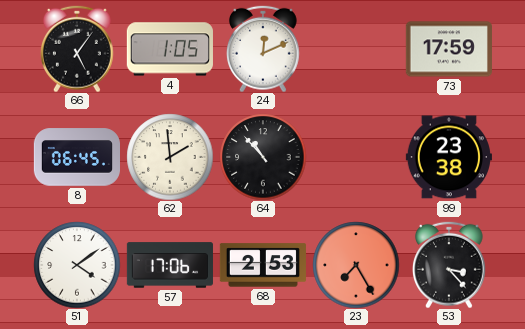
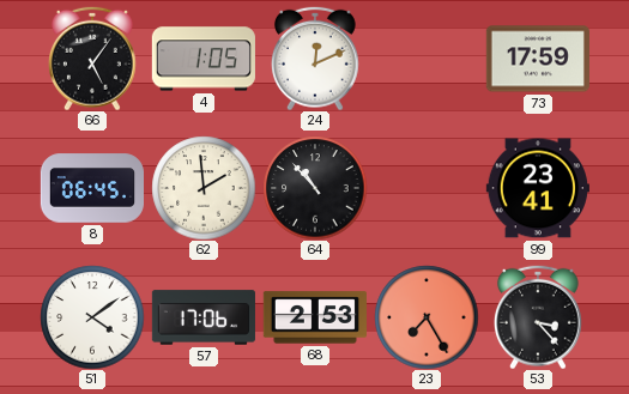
99: 23:38 -> 23:41 (538, 188)
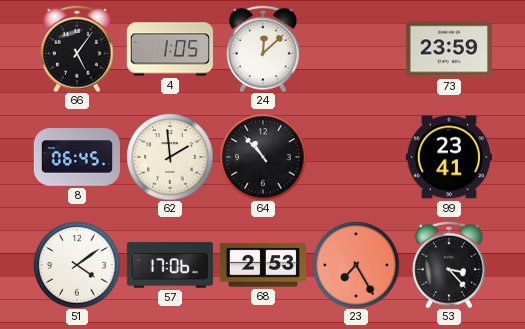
24: 12:11 -> 12:08 (264, 49)
73: 17:59 -> 23:59 (449, 49)
